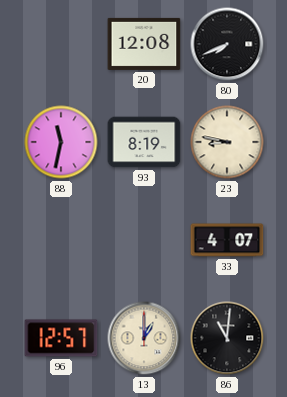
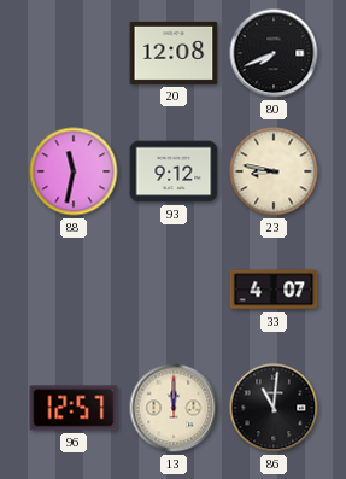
93: 8:19 -> 9:12 (174, 171)
13: 1:00 -> 12:00 (174, 408)
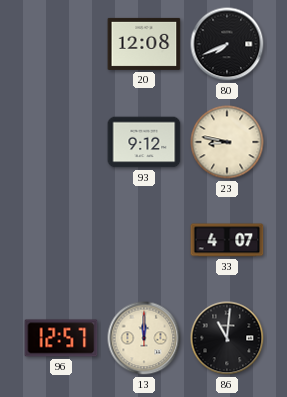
88: 11:32 -> none (74, 171)
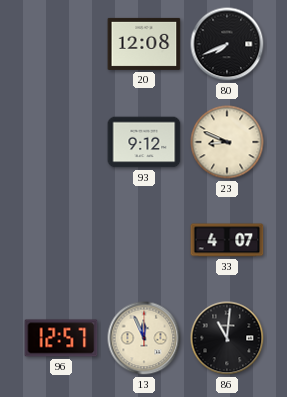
23: 8:47 -> 8:49 (227, 142)
13: 12:00 -> 11:56 (144, 338)
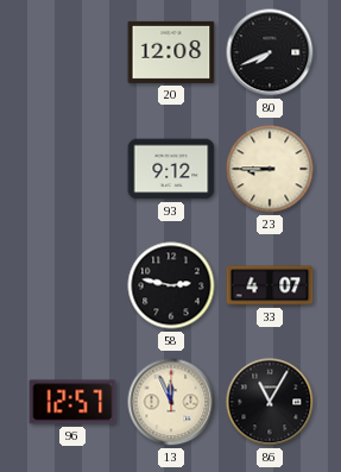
23: 8:49 -> 8:45 (270, 169)
58: none -> 2:47 (171, 285)
86: 11:01 -> 11:05 (270, 402)
